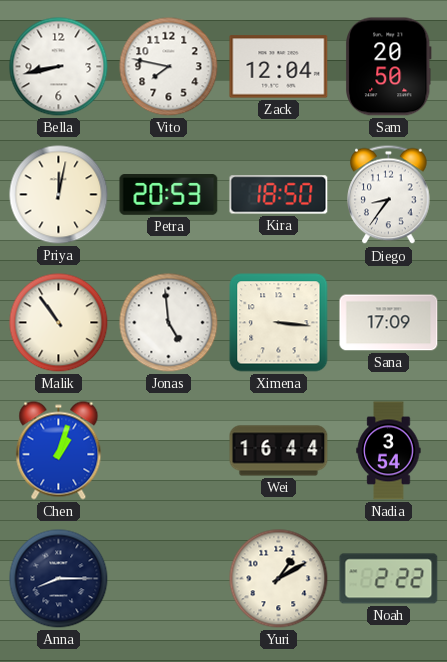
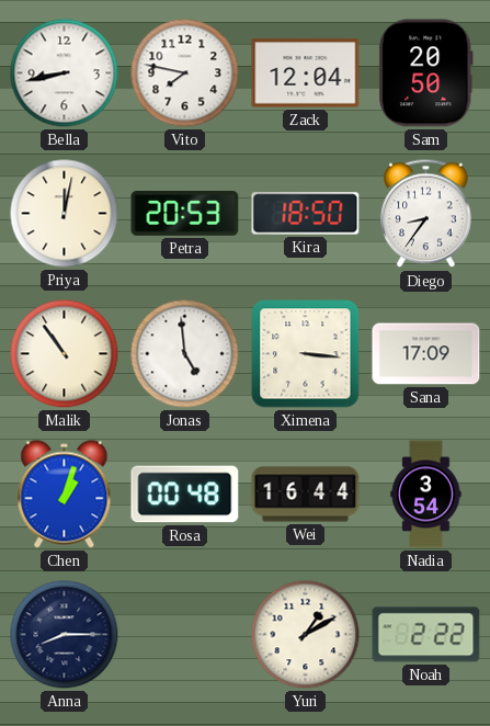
Rosa: none -> 00:48 (185, 495)
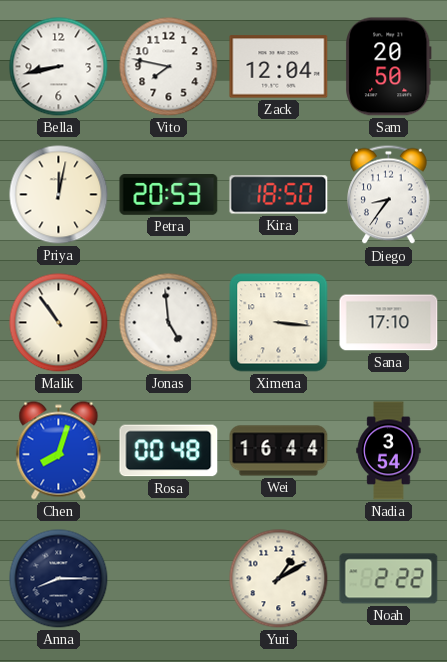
Sana: 17:09 -> 17:10 (389, 323)
Chen: 1:03 -> 8:03 (59, 451)
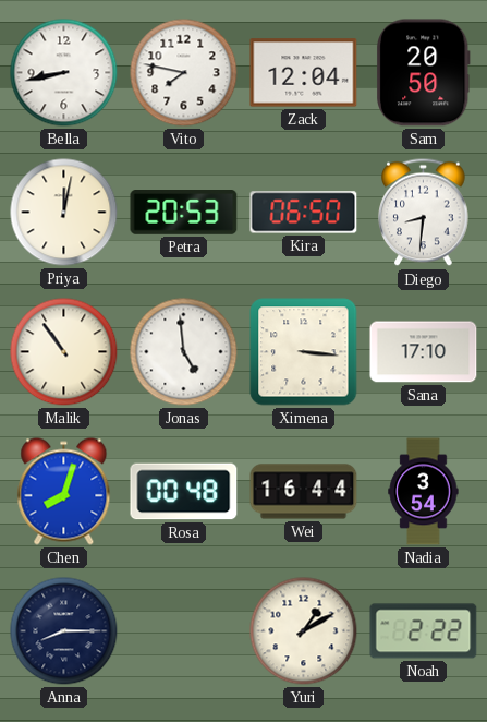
Kira: 18:50 -> 06:50 (304, 213)
Diego: 8:36 -> 8:31 (424, 213)
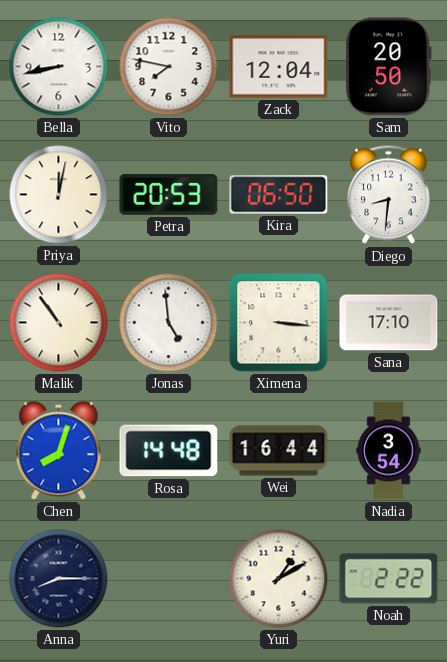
Rosa: 00:48 -> 14:48 (169, 451)
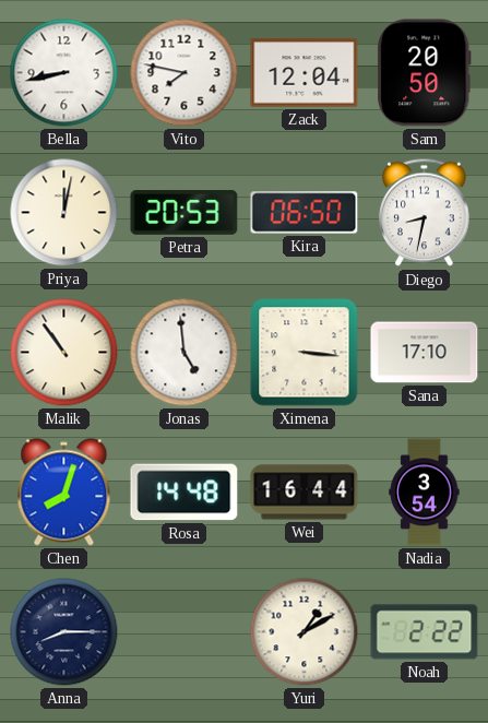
Diego: 8:31 -> 8:32 (425, 213)
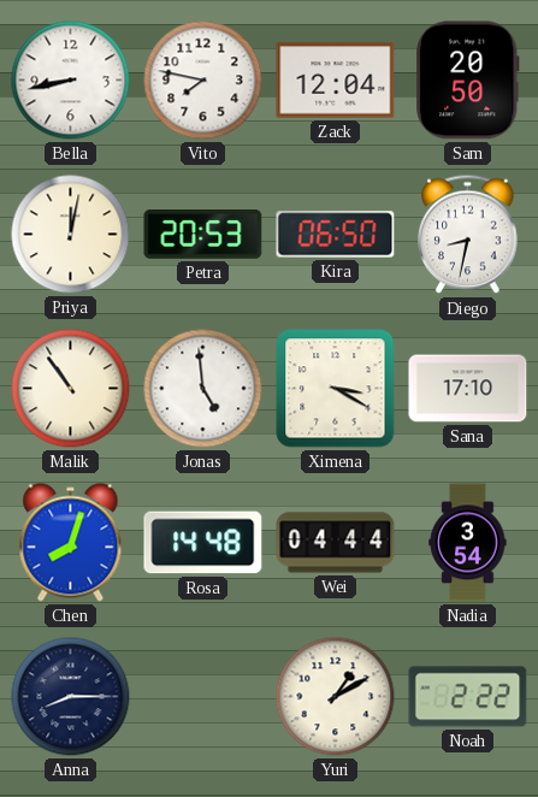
Ximena: 3:16 -> 3:20 (336, 389)
Wei: 16:44 -> 04:44 (336, 543)
